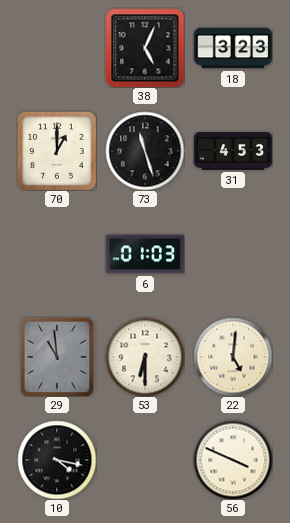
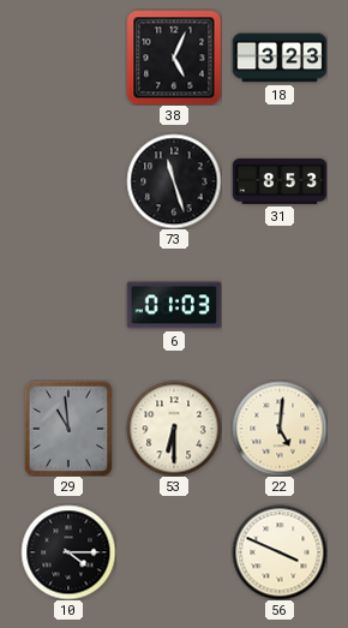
70: 1:00 -> none (57, 151)
31: 4:53 -> 8:53 (280, 181)
10: 4:17 -> 4:15 (68, 552)
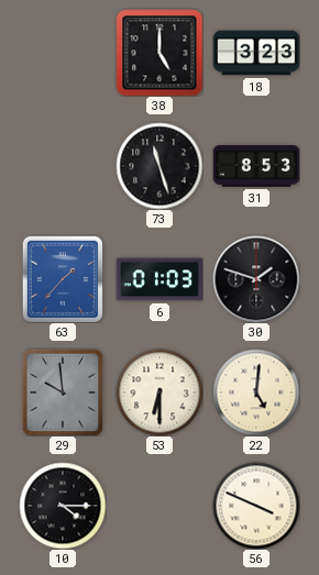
38: 5:04 -> 5:00 (159, 53)
63: none -> 1:37 (62, 279)
30: none -> 1:48 (256, 279)
29: 10:59 -> 9:59 (63, 392)
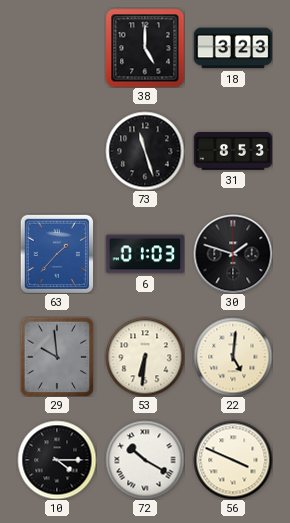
53: 6:30 -> 6:31 (145, 357)
72: none -> 10:20 (145, 460)
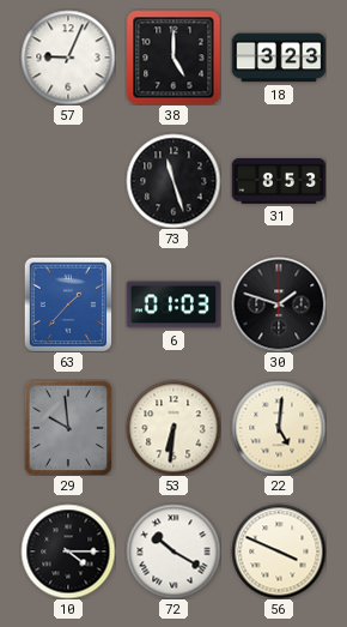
57: none -> 9:04 (68, 58)
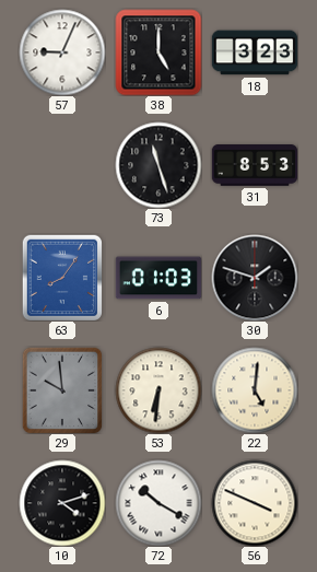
63: 1:37 -> 8:06 (61, 278)
10: 4:15 -> 4:12 (62, 503)
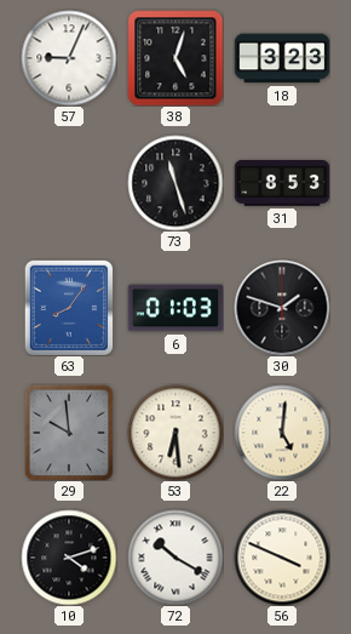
38: 5:00 -> 5:03 (175, 58)
53: 6:31 -> 6:29 (175, 433)
